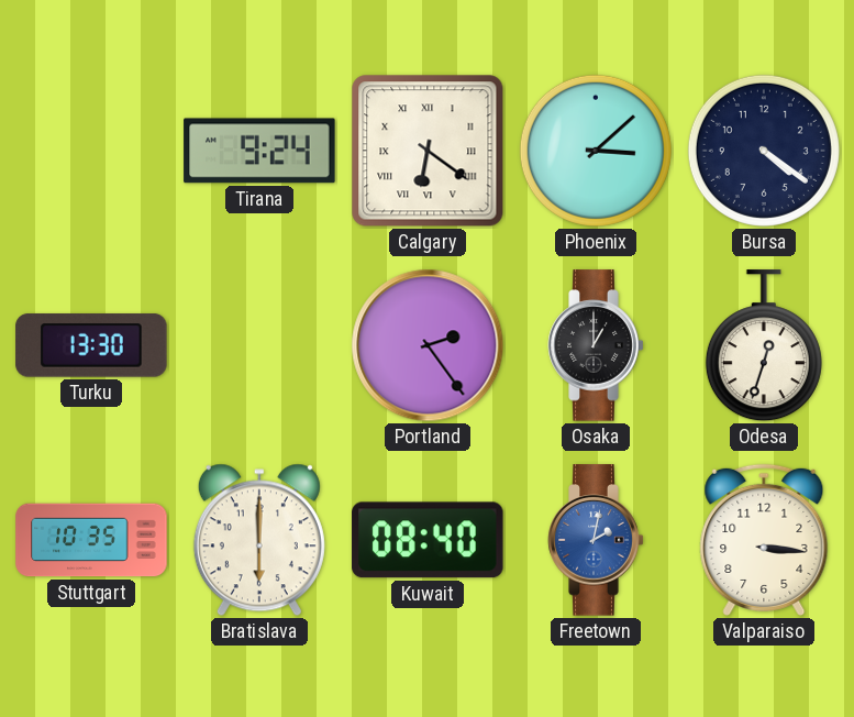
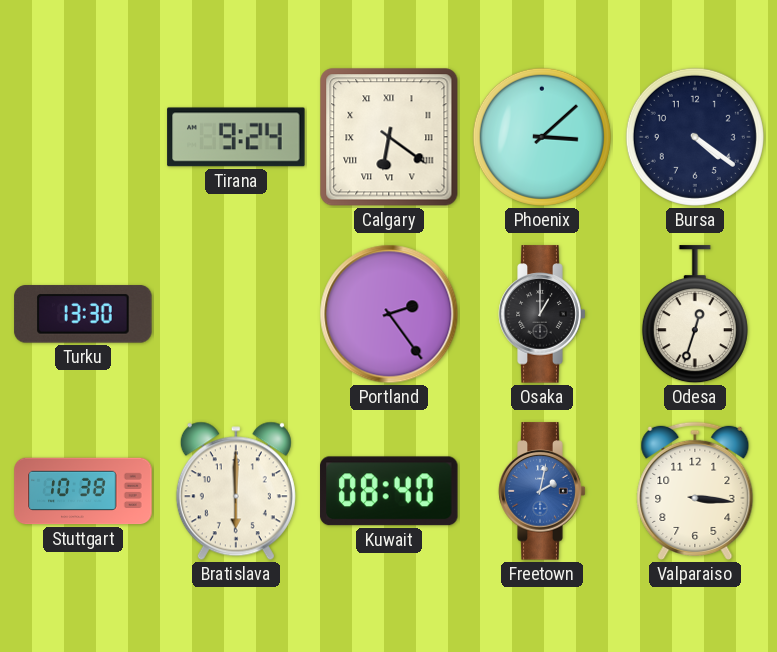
Stuttgart: 10:35 -> 10:38 (83, 491)
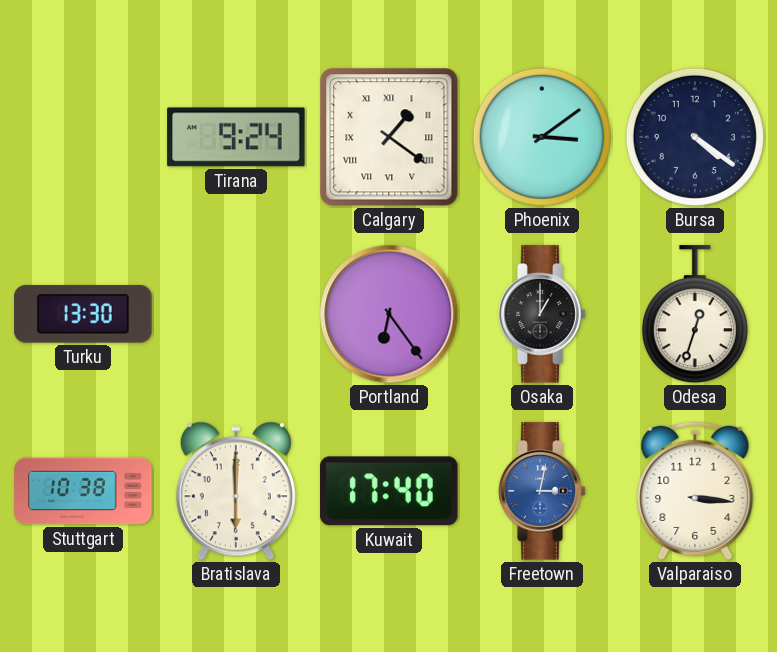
Calgary: 6:21 -> 1:21 (389, 137)
Phoenix: 3:08 -> 3:09 (542, 137)
Portland: 2:24 -> 6:24 (389, 314)
Kuwait: 08:40 -> 17:40 (389, 491)
Freetown: 2:02 -> 3:02 (542, 491)
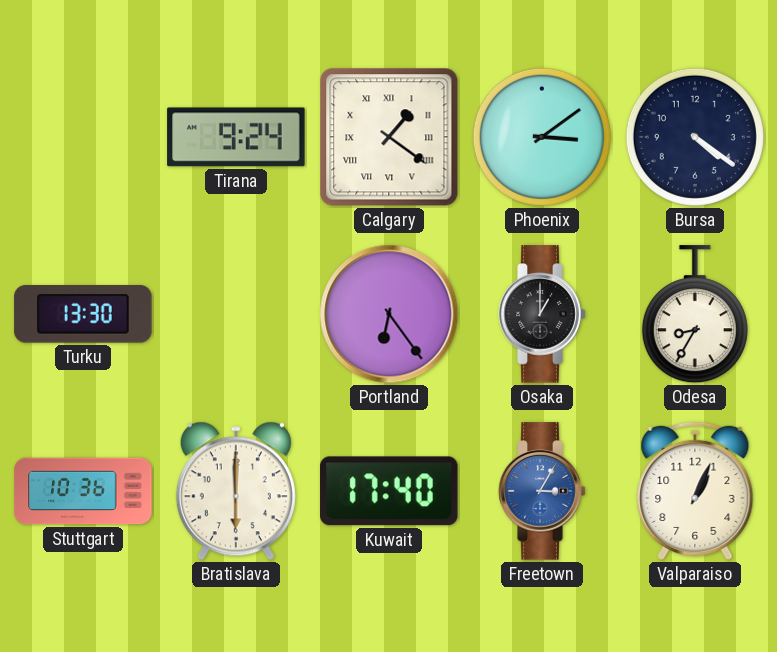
Odesa: 12:33 -> 8:35 (695, 315)
Stuttgart: 10:38 -> 10:36 (83, 491)
Freetown: 3:02 -> 3:05 (542, 491)
Valparaiso: 3:16 -> 1:04 (695, 491)
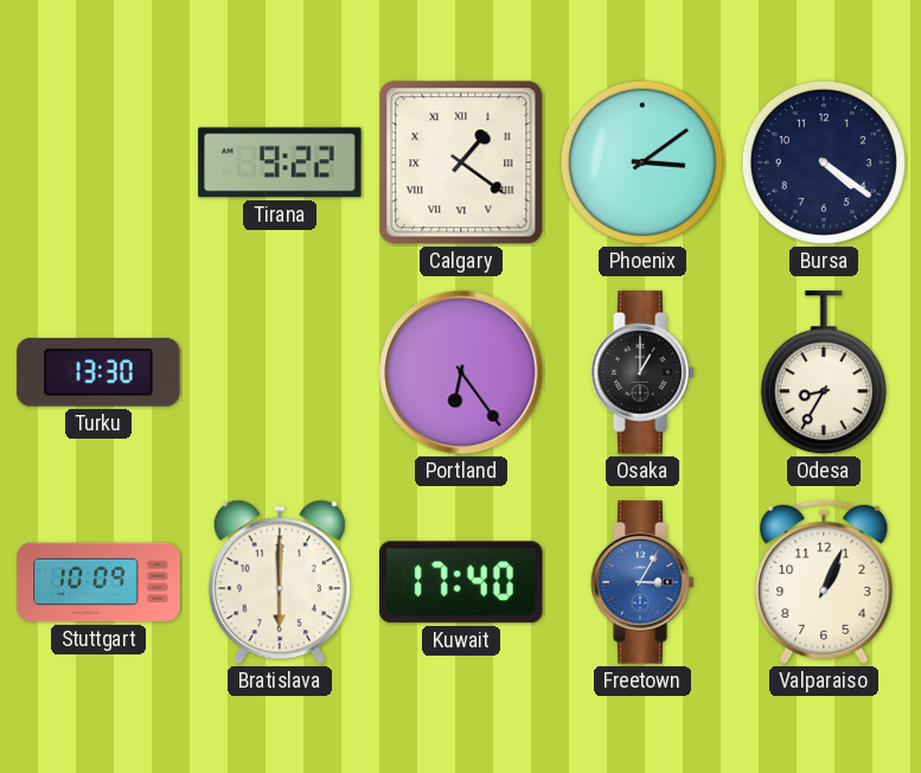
Tirana: 9:24 -> 9:22 (280, 162)
Stuttgart: 10:36 -> 10:09 (98, 582)
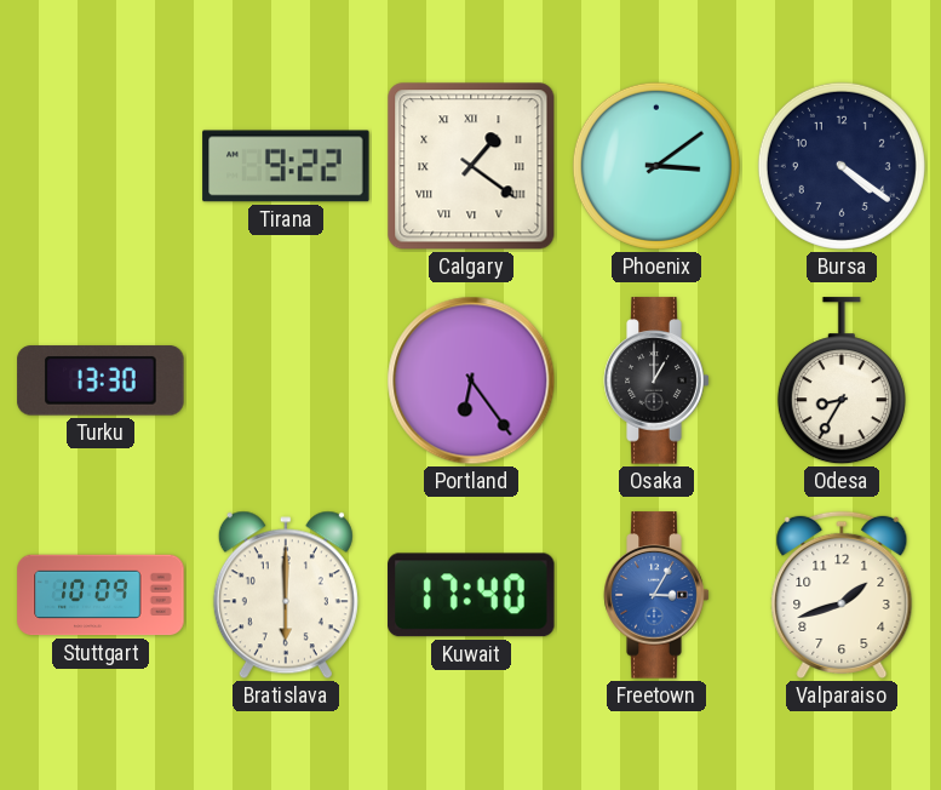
Valparaiso: 1:04 -> 1:42 (842, 595)
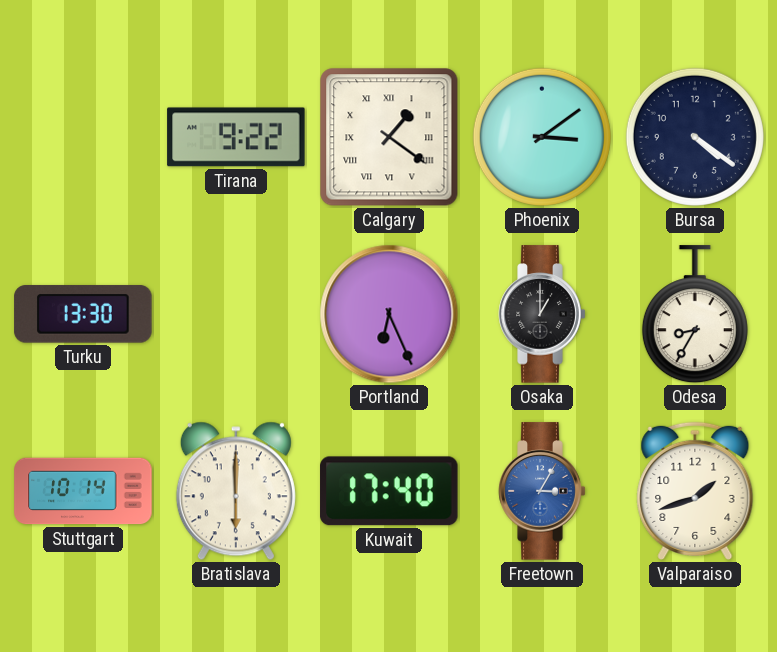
Portland: 6:24 -> 6:26 (389, 314)
Stuttgart: 10:09 -> 10:14 (83, 491)
